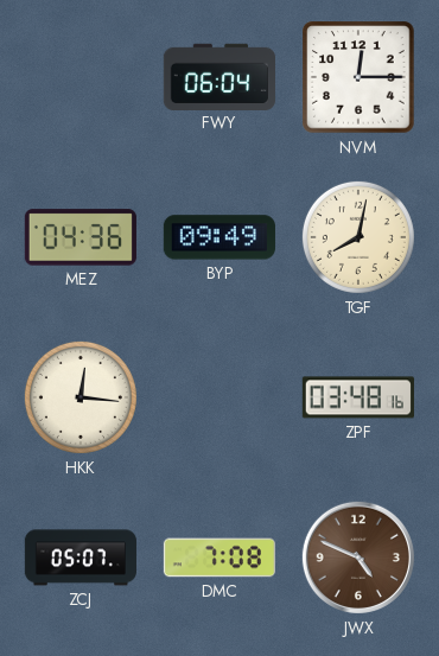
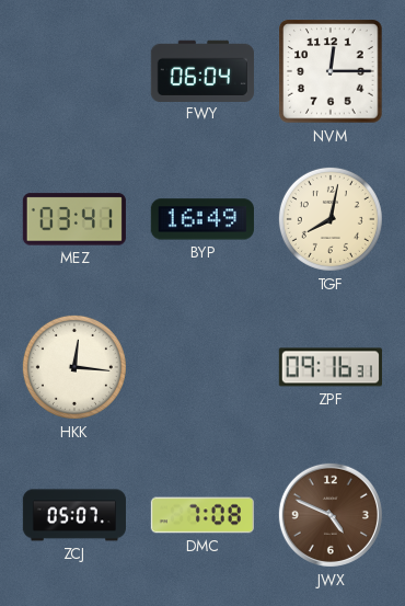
MEZ: 04:36 -> 03:41 (74, 219)
BYP: 09:49 -> 16:49 (202, 219)
ZPF: 03:48 -> 09:16 (331, 367)
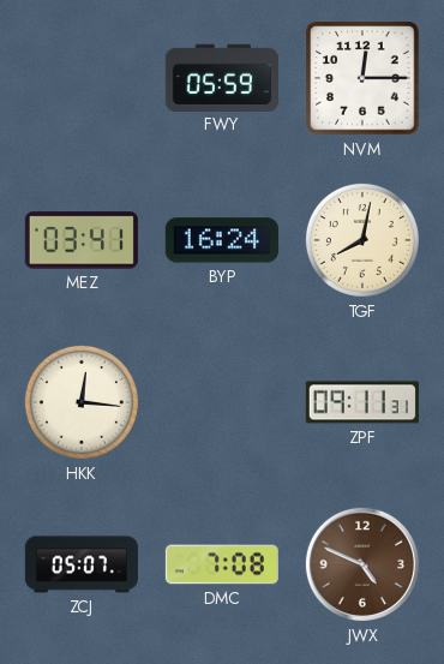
FWY: 06:04 -> 05:59 (222, 77)
BYP: 16:49 -> 16:24 (222, 240)
ZPF: 09:16 -> 09:11 (362, 402)
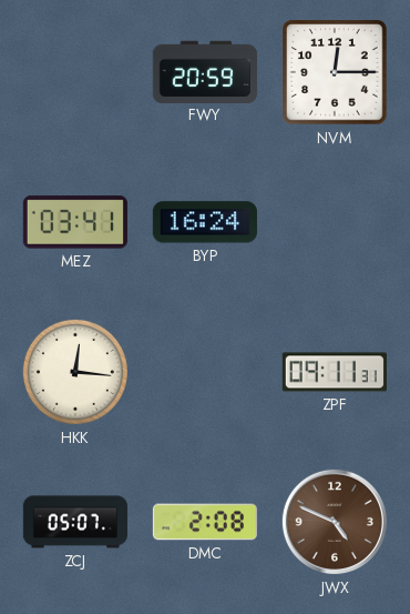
FWY: 05:59 -> 20:59 (205, 71)
TGF: 8:02 -> none (362, 240)
DMC: 7:08 -> 2:08 (205, 522)
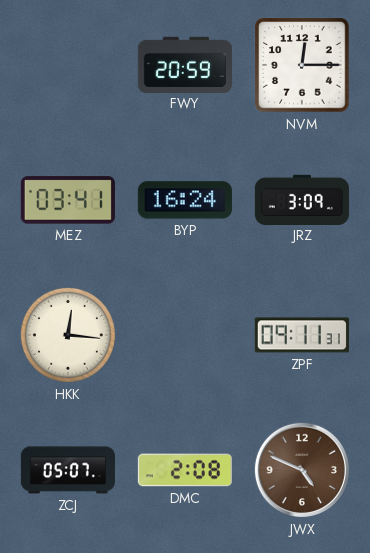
JRZ: none -> 3:09 (302, 199)
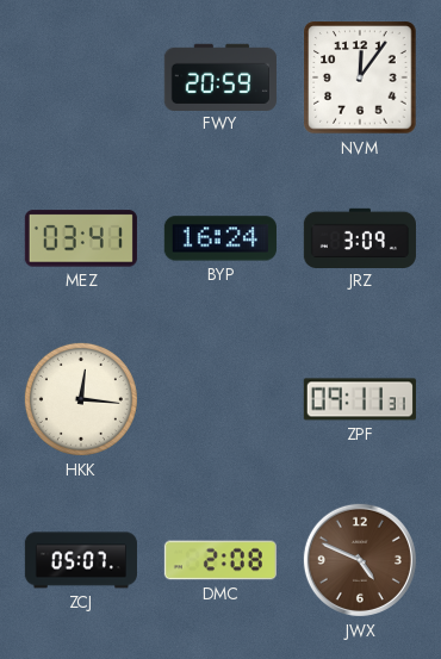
NVM: 12:15 -> 12:06 (360, 77)
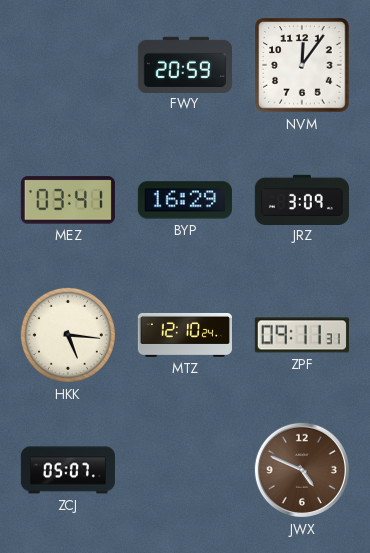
BYP: 16:24 -> 16:29 (185, 200)
HKK: 12:16 -> 5:16 (68, 335)
MTZ: none -> 12:10 (184, 335)
DMC: 2:08 -> none (220, 560)
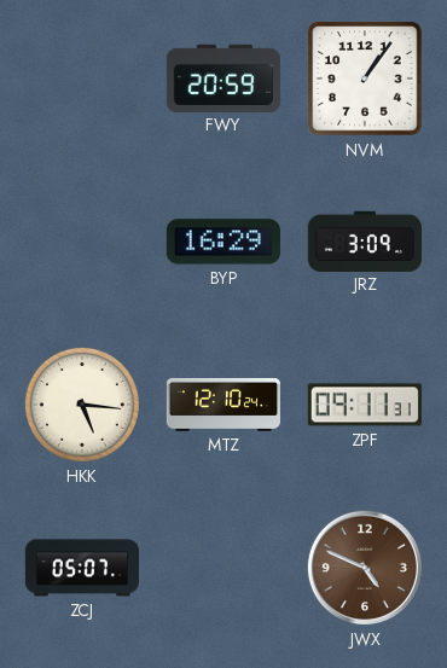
NVM: 12:06 -> 1:06 (365, 79)
MEZ: 03:41 -> none (68, 200)
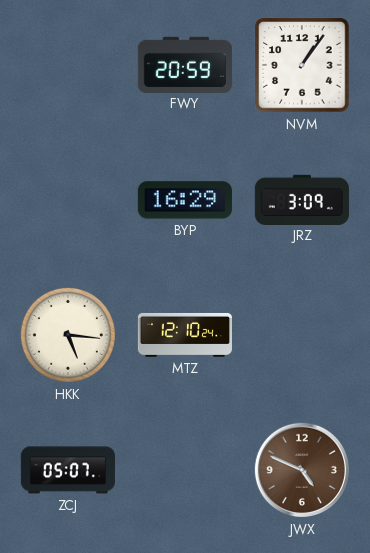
ZPF: 09:11 -> none (365, 405)
